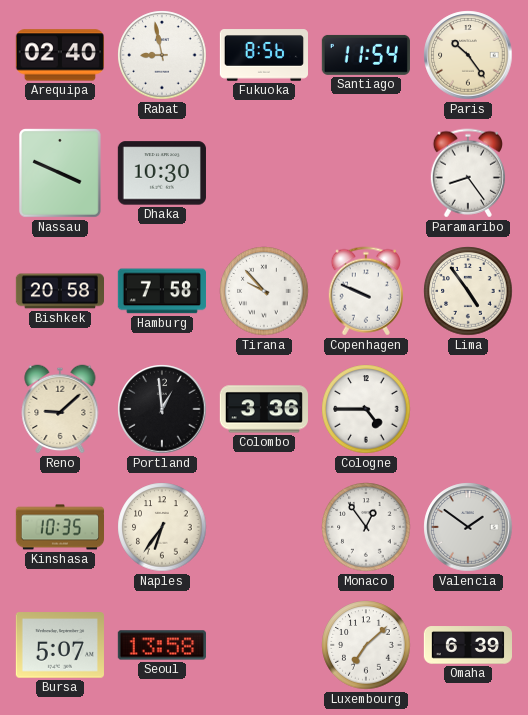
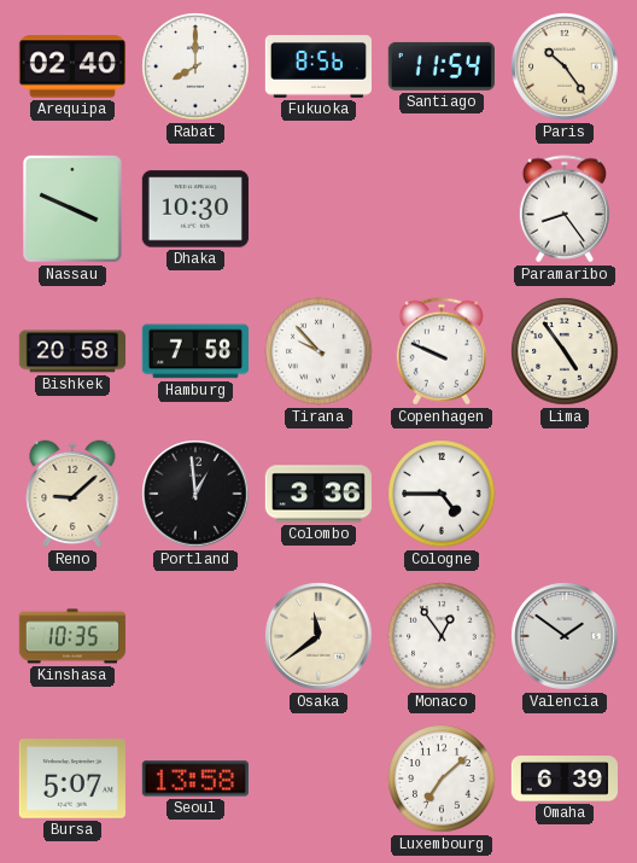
Rabat: 8:58 -> 8:00 (195, 66)
Naples: 6:36 -> none (162, 527)
Osaka: none -> 11:39 (318, 636)
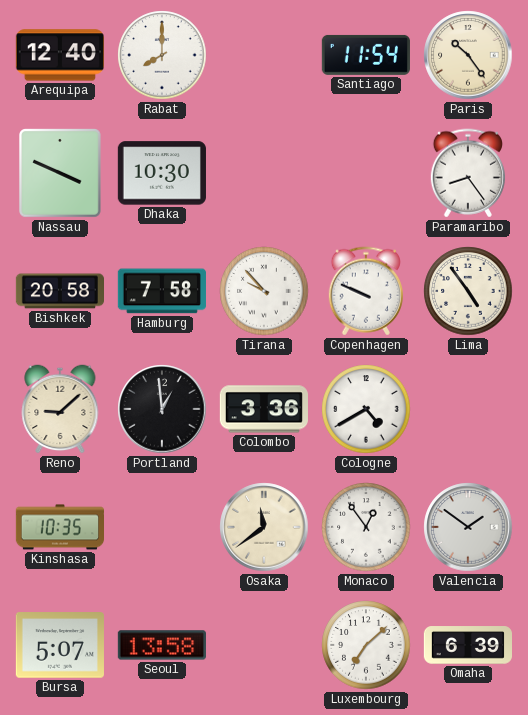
Arequipa: 02:40 -> 12:40 (60, 55)
Fukuoka: 8:56 -> none (317, 66)
Cologne: 4:45 -> 4:40 (366, 409)
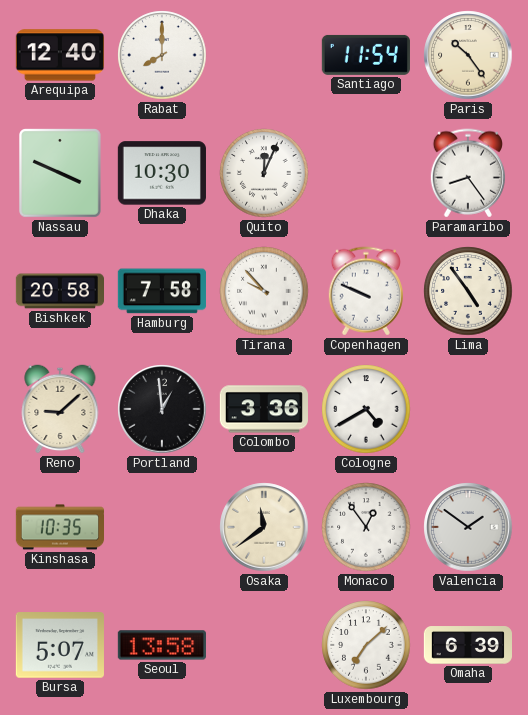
Quito: none -> 12:04 (264, 173)
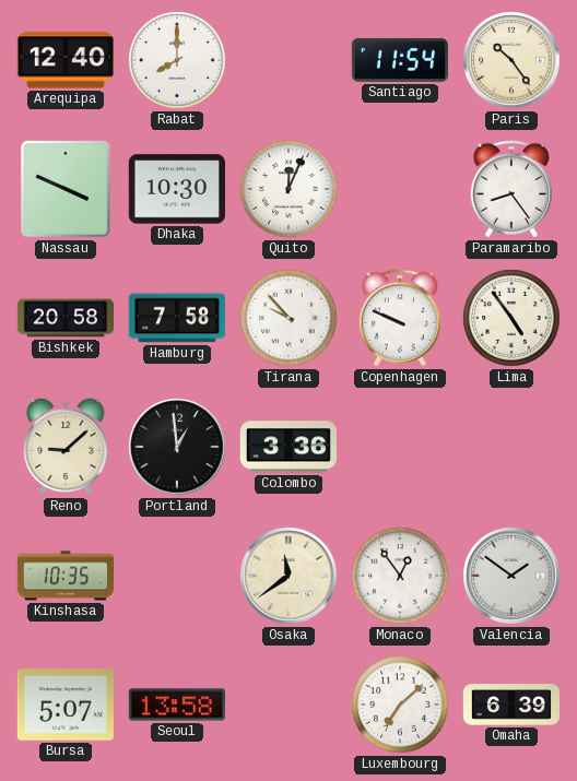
Cologne: 4:40 -> none (366, 409)
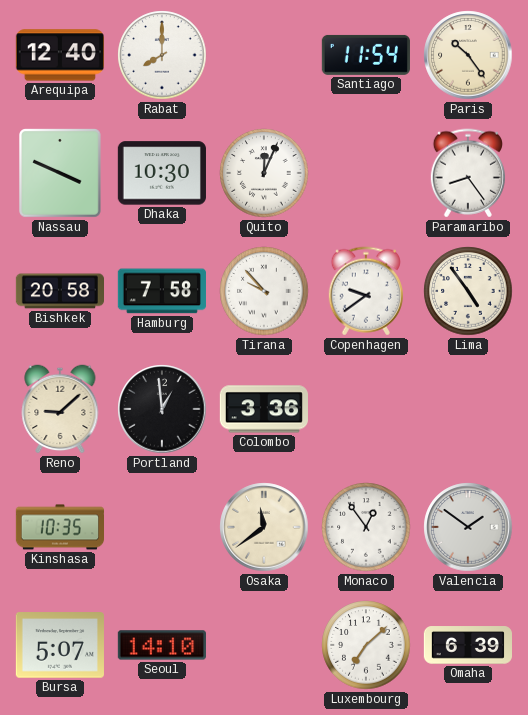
Copenhagen: 9:49 -> 9:39 (366, 291)
Seoul: 13:58 -> 14:10 (162, 645)
